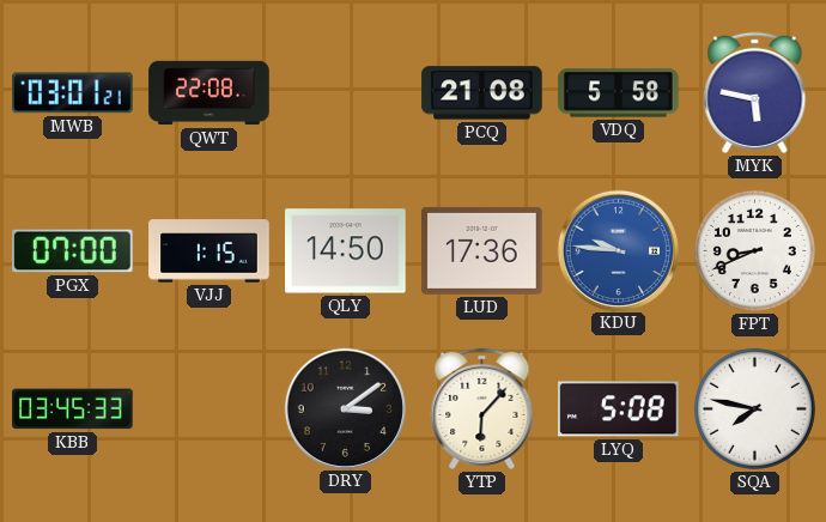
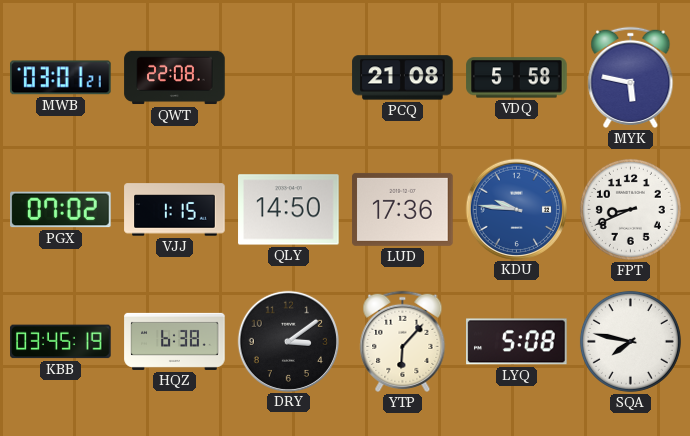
PGX: 07:00 -> 07:02 (61, 210)
KBB: 03:45:33 -> 03:45:19 (61, 342)
HQZ: none -> 6:38 (175, 341)
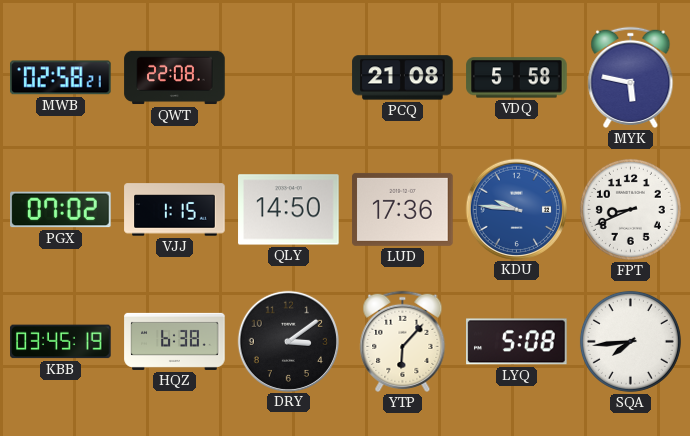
MWB: 03:01 -> 02:58 (61, 78)
SQA: 7:47 -> 7:44 (630, 341)
